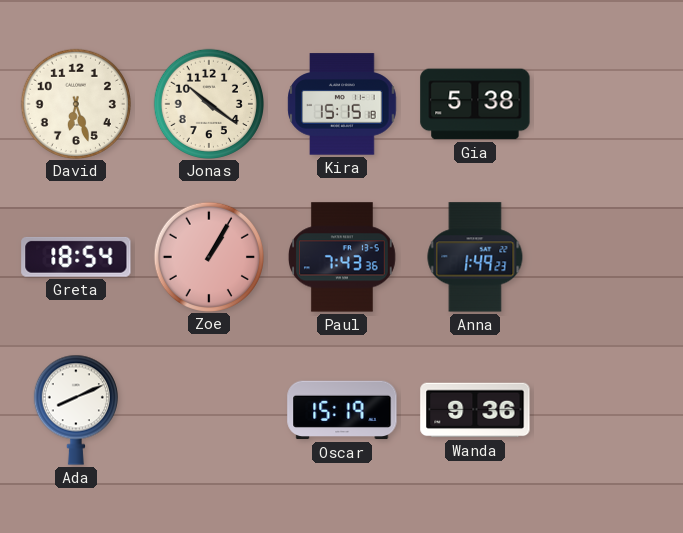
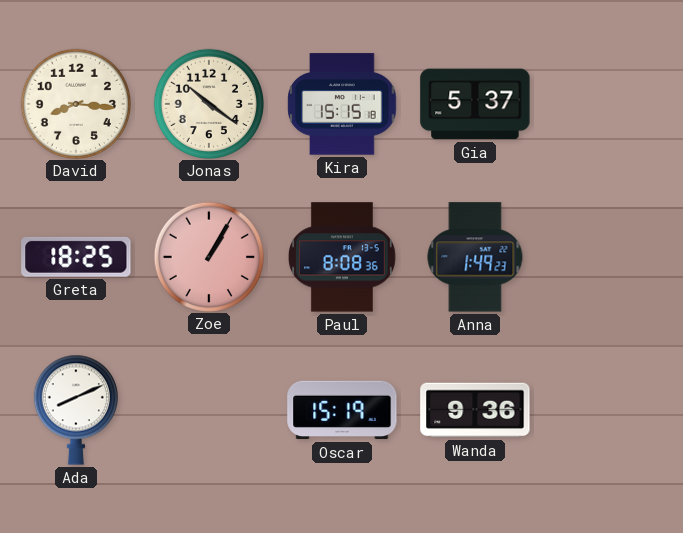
David: 6:27 -> 8:16 (75, 103)
Gia: 5:38 -> 5:37 (475, 104)
Greta: 18:54 -> 18:25 (76, 257)
Paul: 7:43 -> 8:08 (342, 257)
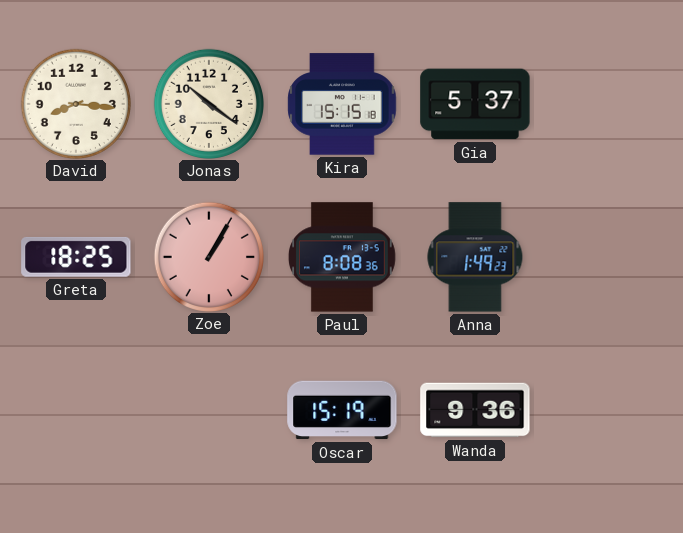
Ada: 8:11 -> none (76, 410)
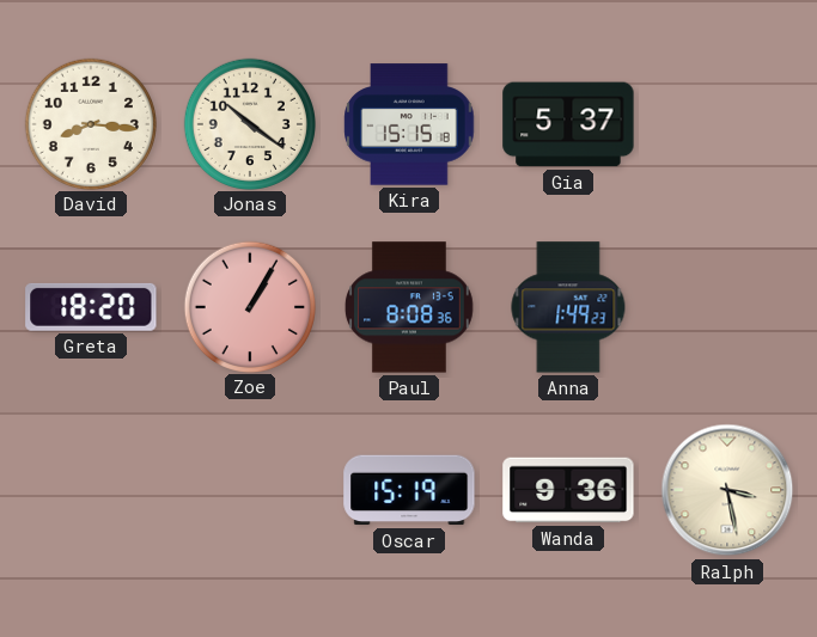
Greta: 18:25 -> 18:20 (91, 307)
Ralph: none -> 3:28 (727, 490)
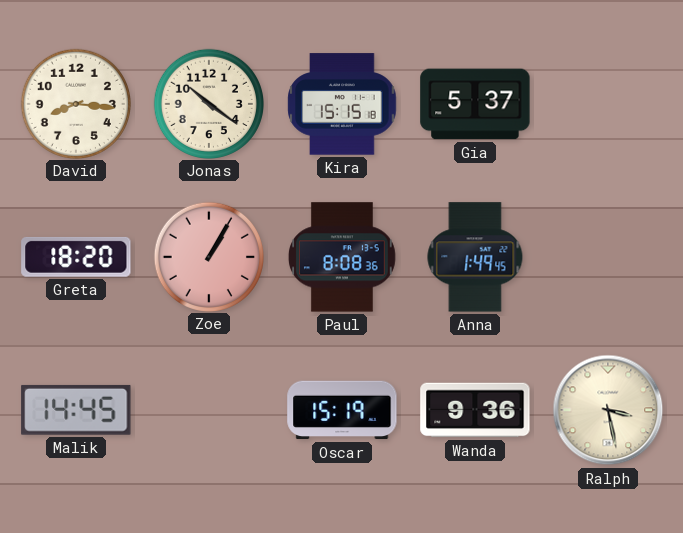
Anna: 1:49:23 -> 1:49:45 (475, 257)
Malik: none -> 14:45 (76, 410)
